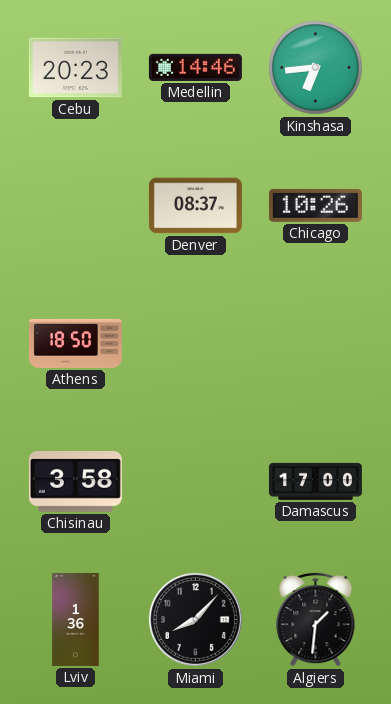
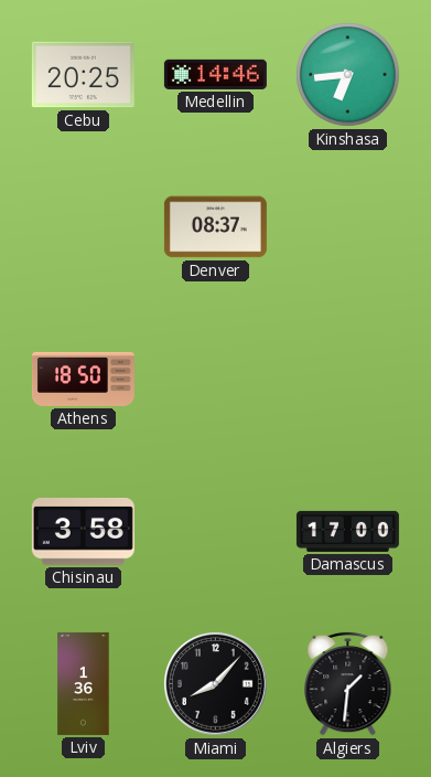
Cebu: 20:23 -> 20:25 (83, 75)
Chicago: 10:26 -> none (315, 205)
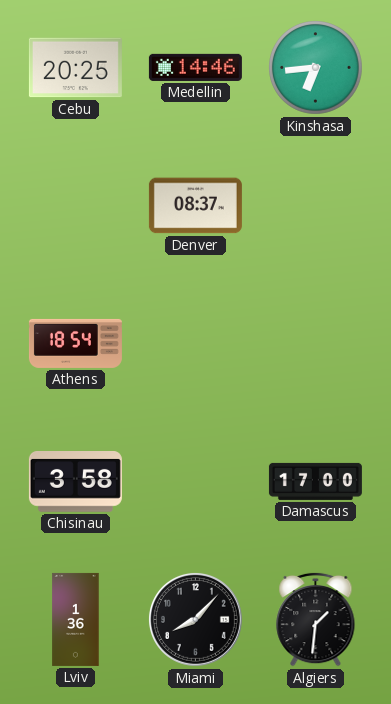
Athens: 18:50 -> 18:54 (75, 343)
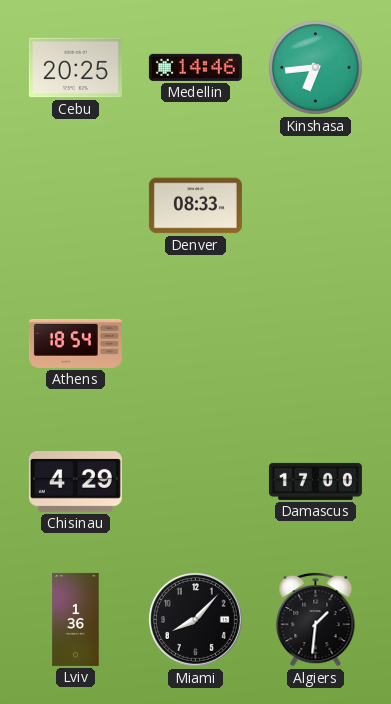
Denver: 08:37 -> 08:33 (195, 206)
Chisinau: 3:58 -> 4:29 (75, 482)
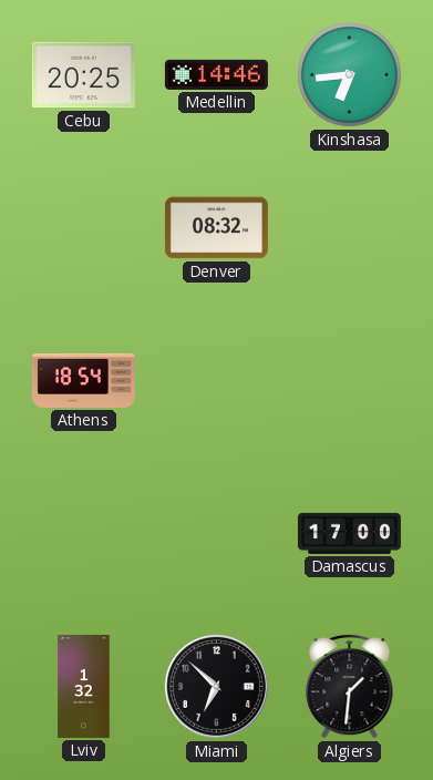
Denver: 08:33 -> 08:32 (216, 228)
Chisinau: 4:29 -> none (75, 482)
Lviv: 1:36 -> 1:32 (84, 686)
Miami: 8:07 -> 6:52 (216, 686)
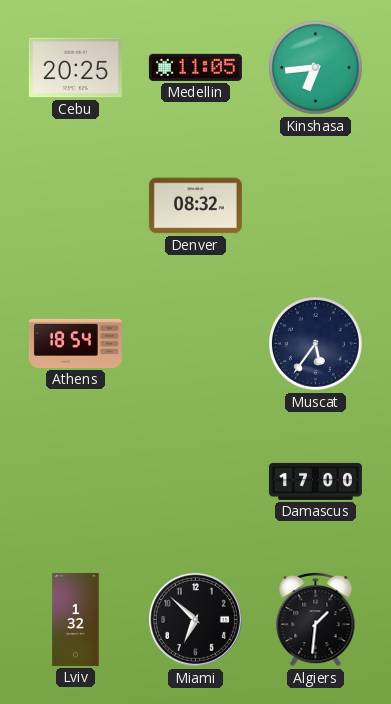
Medellin: 14:46 -> 11:05 (195, 67)
Muscat: none -> 5:36 (316, 344)
